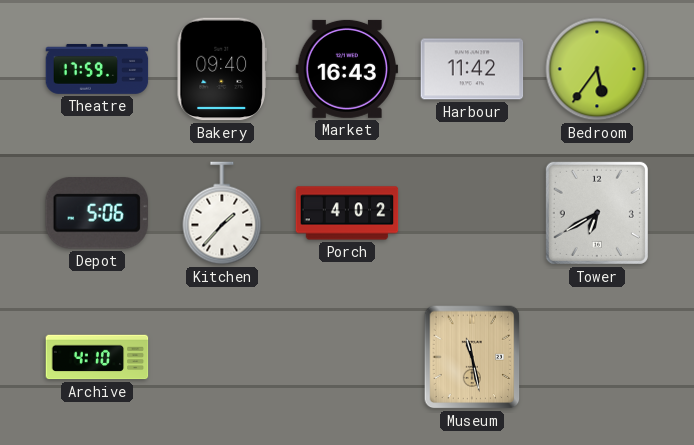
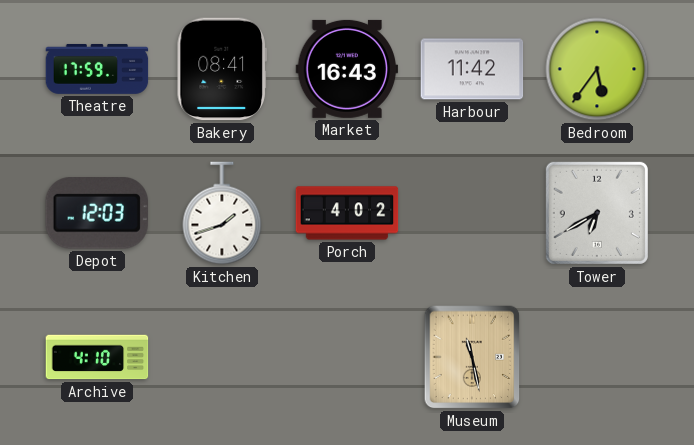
Bakery: 09:40 -> 08:41 (222, 69)
Depot: 5:06 -> 12:03 (97, 213)
Kitchen: 1:37 -> 1:42 (222, 213)
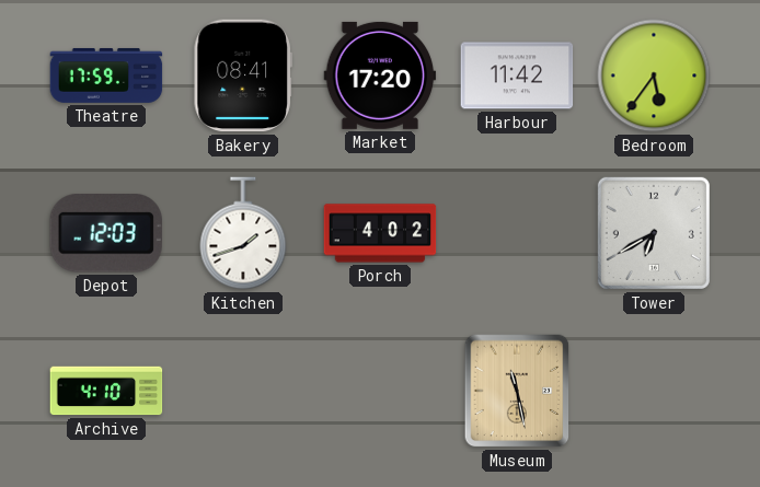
Market: 16:43 -> 17:20 (380, 76)
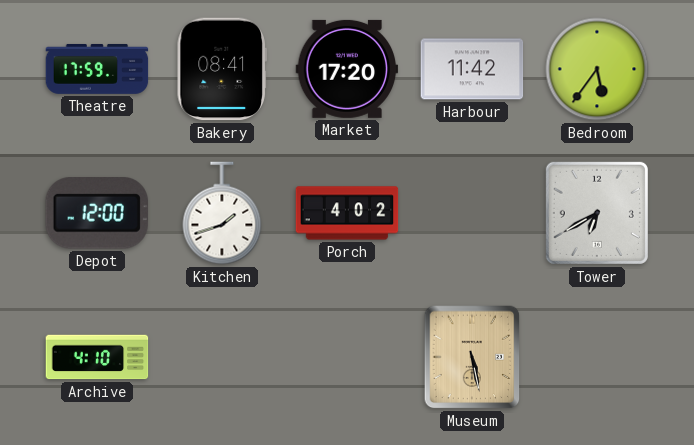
Depot: 12:03 -> 12:00 (97, 213)
Museum: 11:28 -> 5:28 (472, 357)
